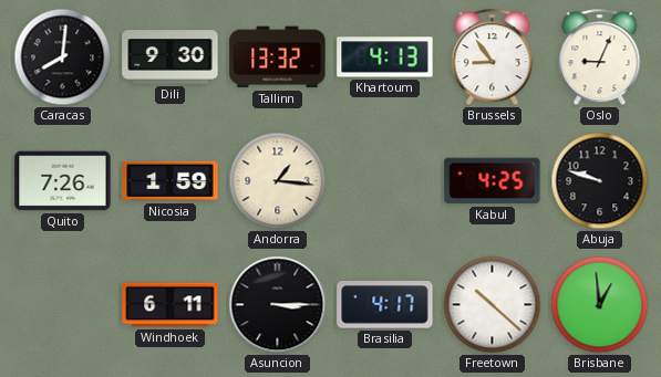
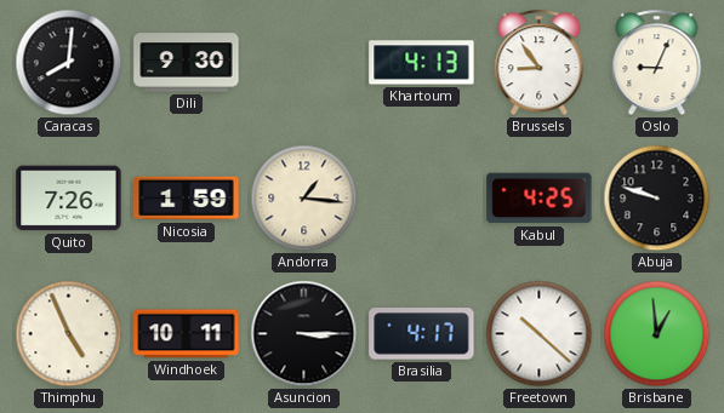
Tallinn: 13:32 -> none (278, 57)
Thimphu: none -> 4:56 (69, 334)
Windhoek: 6:11 -> 10:11 (187, 334)
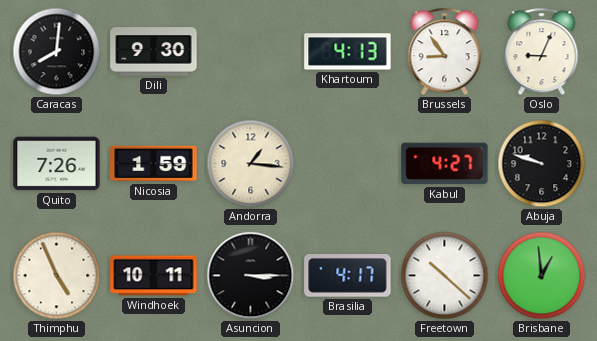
Kabul: 4:25 -> 4:27 (445, 164)
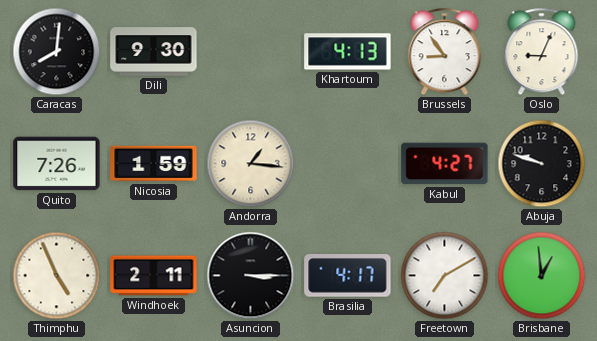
Windhoek: 10:11 -> 2:11 (154, 276)
Freetown: 10:22 -> 7:10 (445, 276)
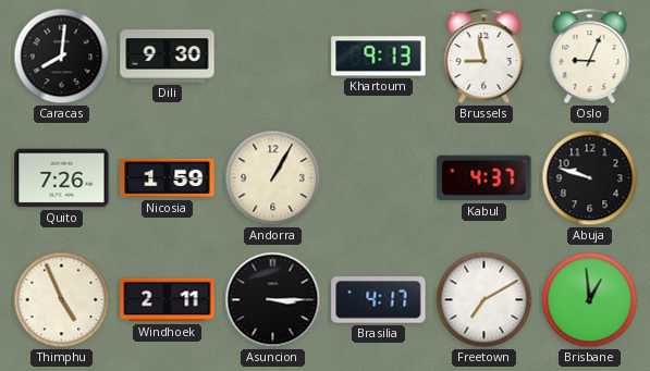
Khartoum: 4:13 -> 9:13 (379, 57)
Brussels: 8:54 -> 8:58 (485, 57)
Andorra: 1:16 -> 1:05 (273, 178)
Kabul: 4:27 -> 4:37 (485, 178)
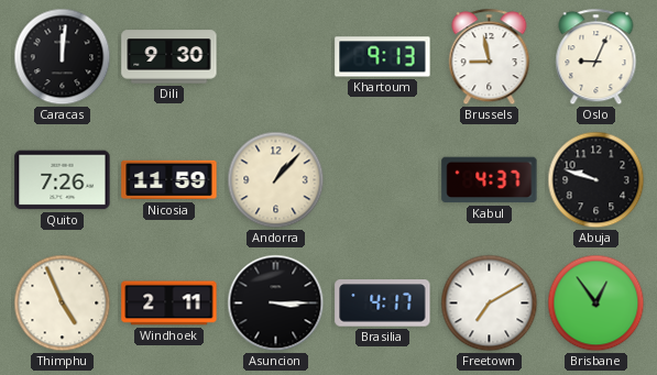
Caracas: 8:01 -> 12:01 (63, 57)
Nicosia: 1:59 -> 11:59 (169, 180)
Andorra: 1:05 -> 1:07 (276, 180)
Brisbane: 12:59 -> 12:54 (596, 304)
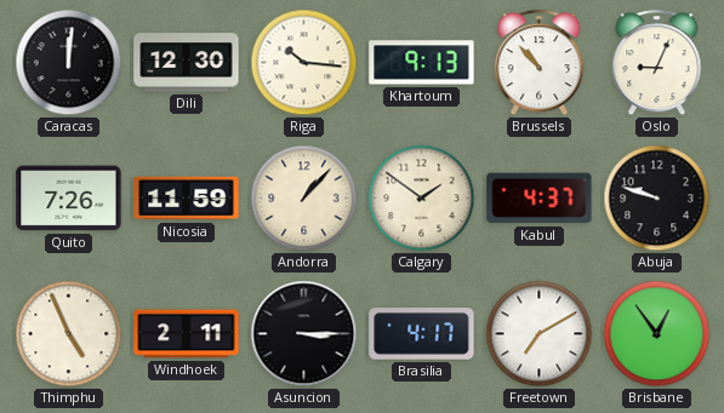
Dili: 9:30 -> 12:30 (187, 63)
Riga: none -> 10:16 (304, 63)
Brussels: 8:58 -> 10:53 (540, 63)
Calgary: none -> 1:51 (422, 199)
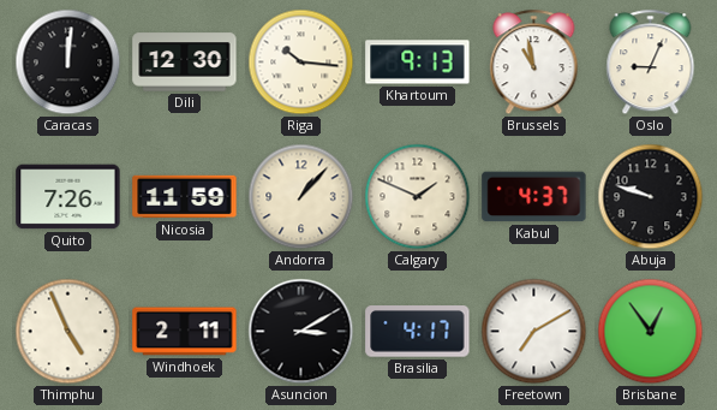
Brussels: 10:53 -> 10:58 (534, 63)
Calgary: 1:51 -> 1:49 (418, 197)
Asuncion: 3:15 -> 3:10 (301, 332)
